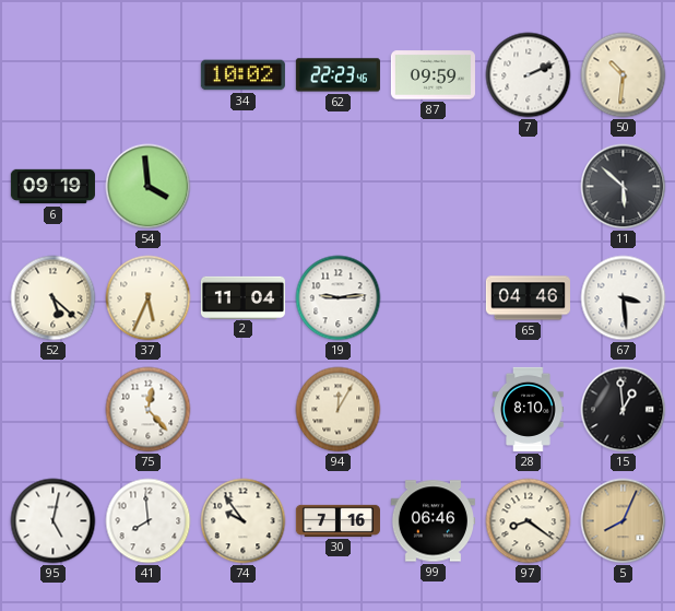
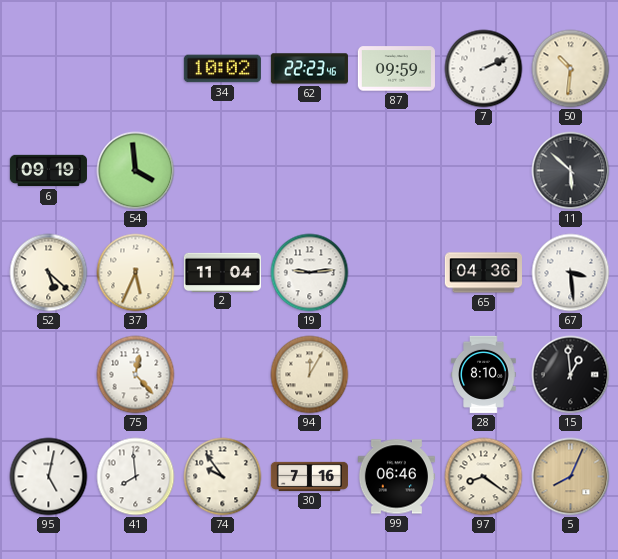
65: 04:46 -> 04:36 (483, 273)
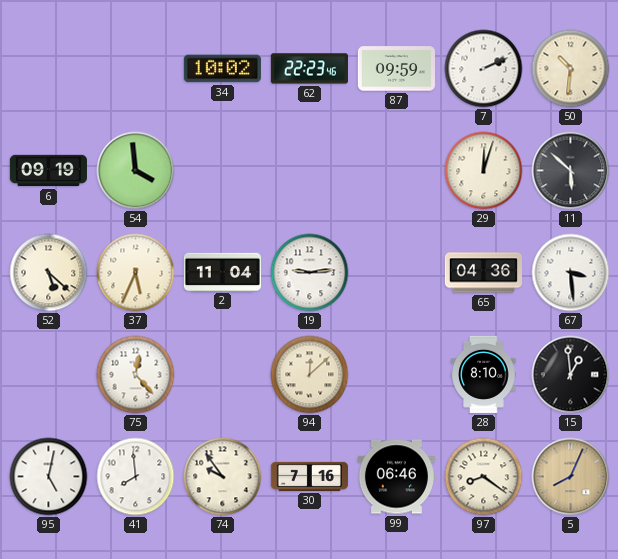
29: none -> 12:03 (484, 171)
94: 12:05 -> 12:08 (310, 375)
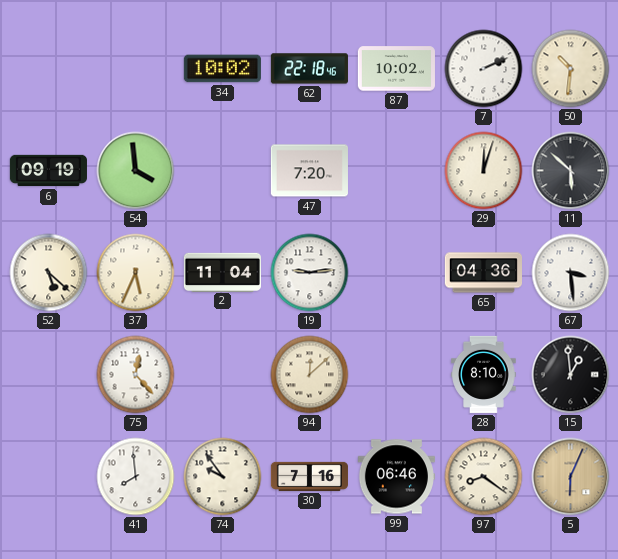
62: 22:23 -> 22:18 (309, 69)
87: 09:59 -> 10:02 (396, 69)
47: none -> 7:20 (309, 171)
95: 5:02 -> none (49, 477)
5: 8:04 -> 6:04 (571, 477)
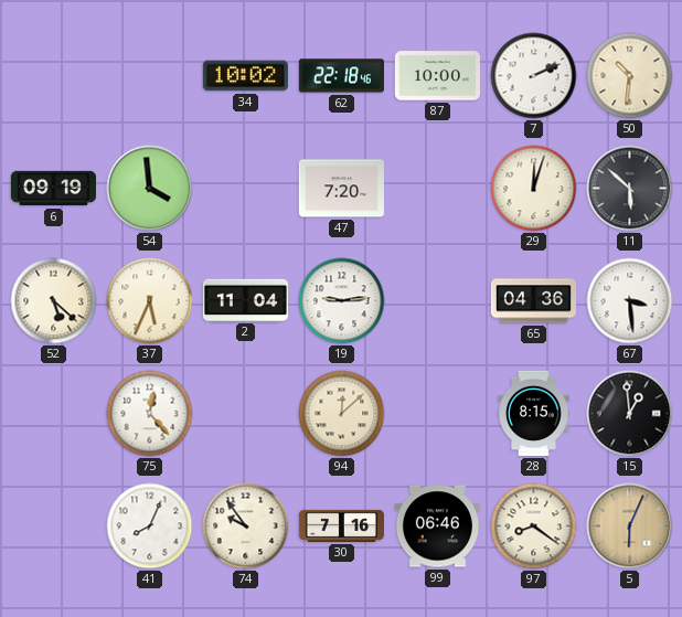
87: 10:02 -> 10:00 (437, 76)
28: 8:10 -> 8:15 (534, 413)
41: 7:59 -> 8:04 (150, 526)
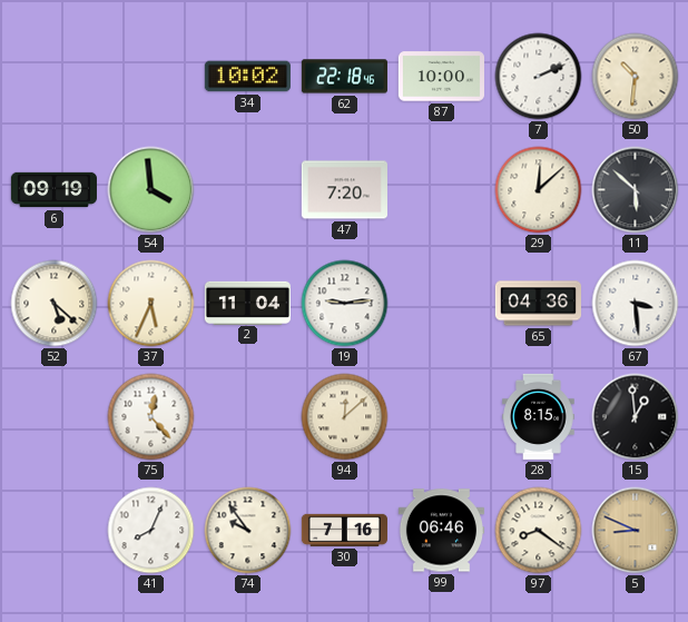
29: 12:03 -> 12:08 (539, 190)
5: 6:04 -> 8:49 (636, 531)
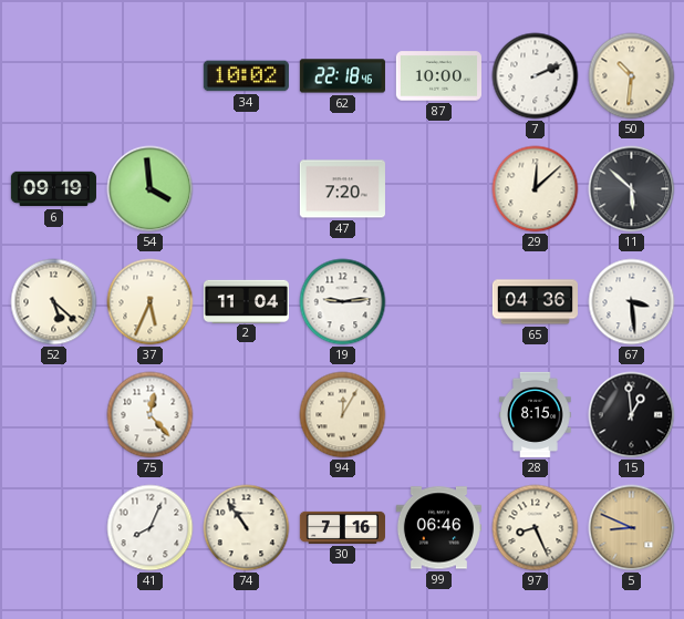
94: 12:08 -> 12:05 (343, 415)
74: 9:54 -> 10:54 (247, 528)
97: 8:21 -> 8:26 (536, 528)
